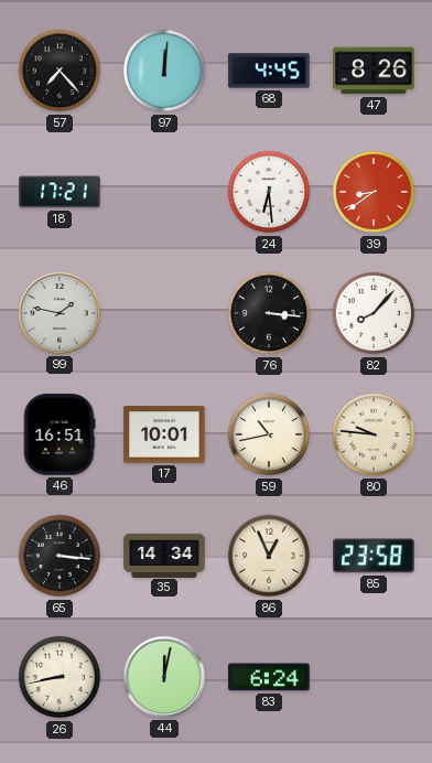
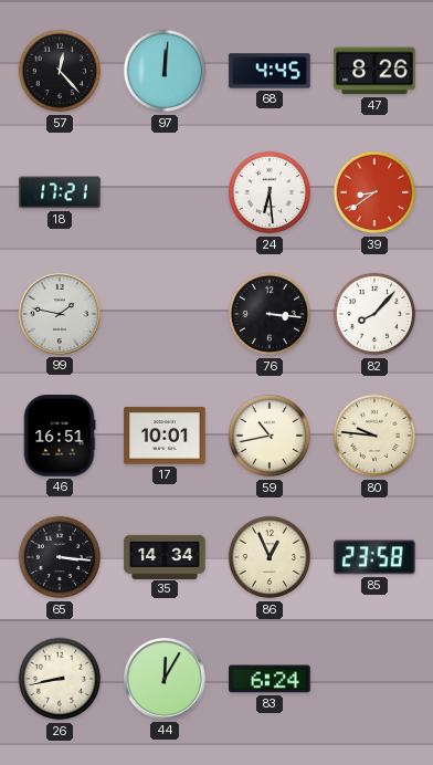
57: 7:23 -> 12:23 (60, 71)
44: 12:02 -> 12:05 (165, 679)
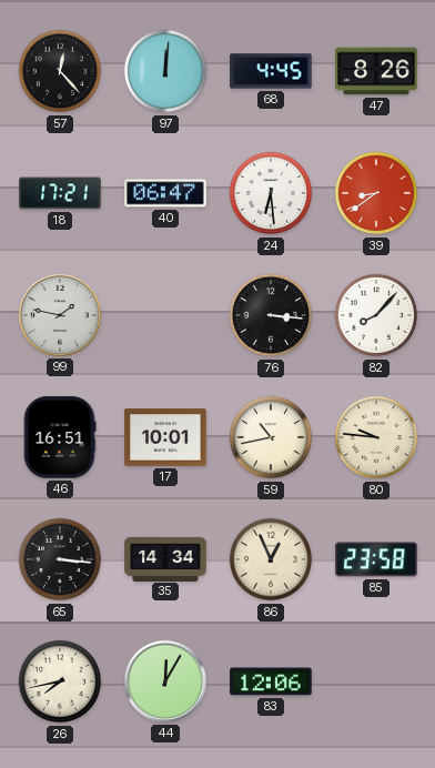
40: none -> 06:47 (165, 193)
26: 8:43 -> 7:43 (60, 681)
83: 6:24 -> 12:06 (271, 681)
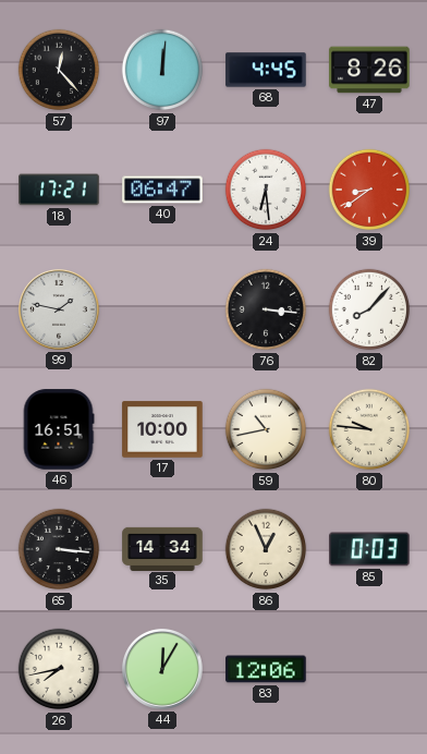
17: 10:01 -> 10:00 (162, 429)
85: 23:58 -> 0:03 (369, 549)
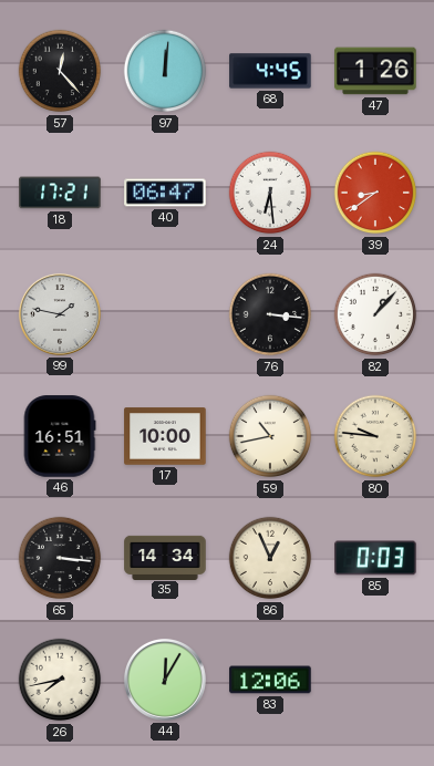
47: 8:26 -> 1:26 (375, 71)
82: 8:07 -> 1:07 (375, 314)
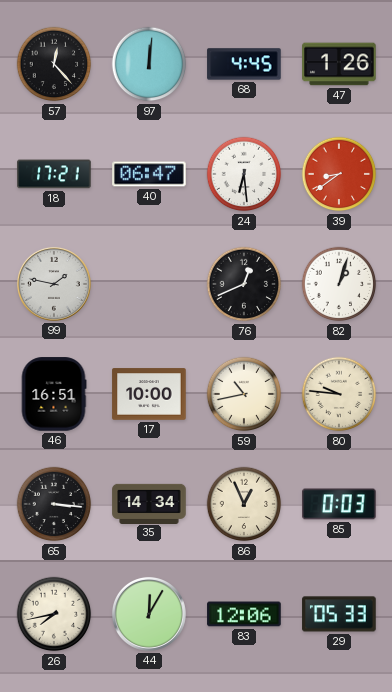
76: 3:16 -> 12:41 (244, 284)
82: 1:07 -> 1:03 (339, 284)
29: none -> 05:33 (339, 614)
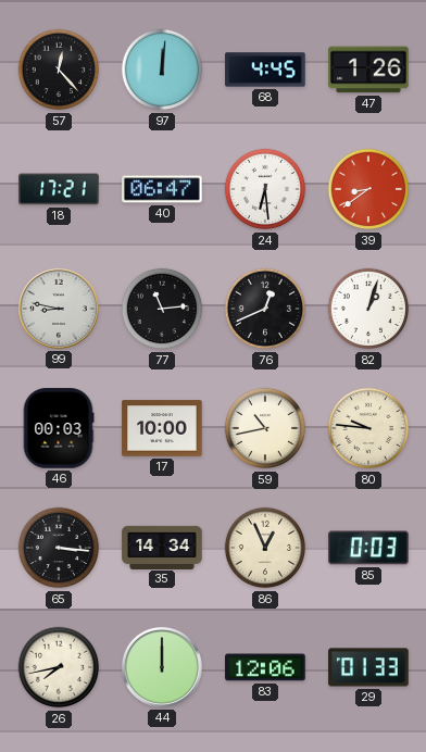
99: 1:47 -> 8:47 (59, 309)
77: none -> 11:14 (162, 309)
46: 16:51 -> 00:03 (59, 428)
44: 12:05 -> 12:00 (162, 667)
29: 05:33 -> 01:33 (368, 667)
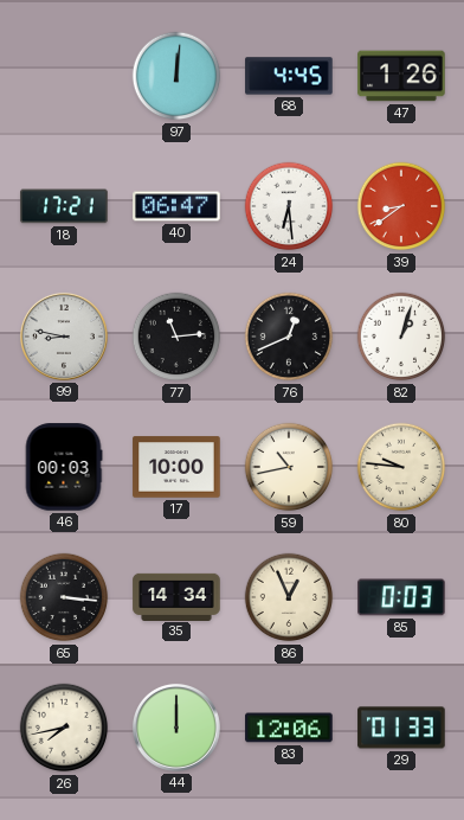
57: 12:23 -> none (59, 70)
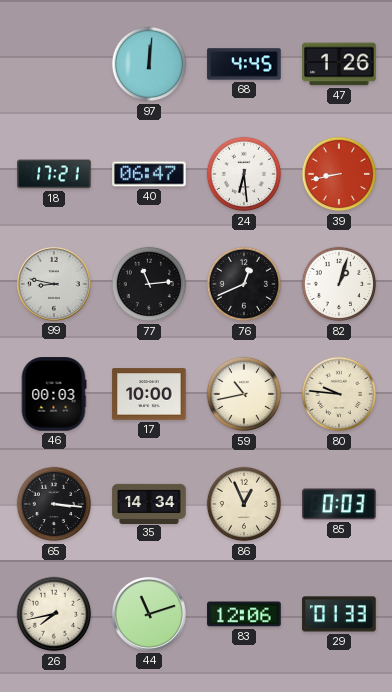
39: 8:39 -> 8:43 (339, 174)
44: 12:00 -> 11:12 (149, 614)
